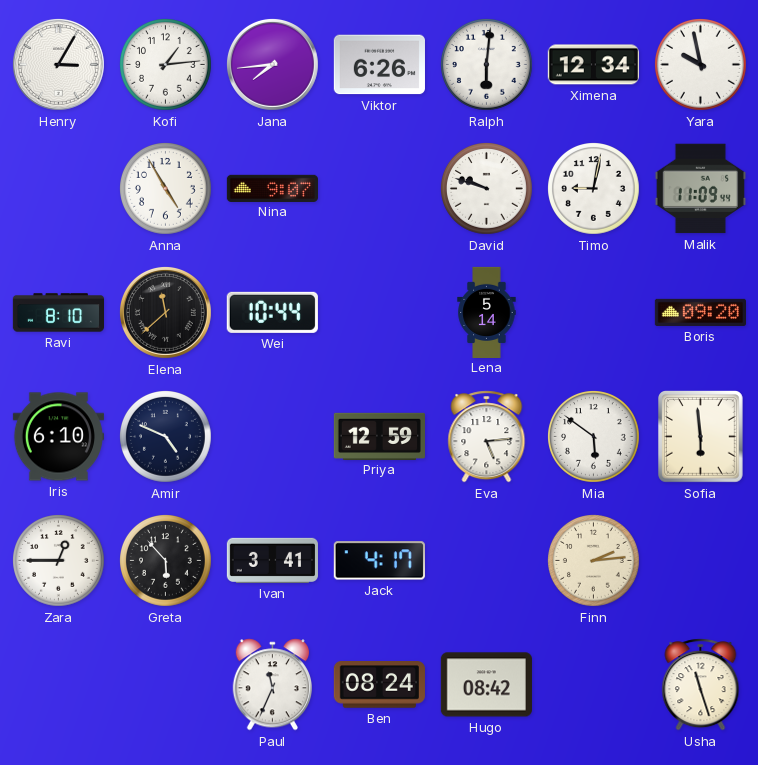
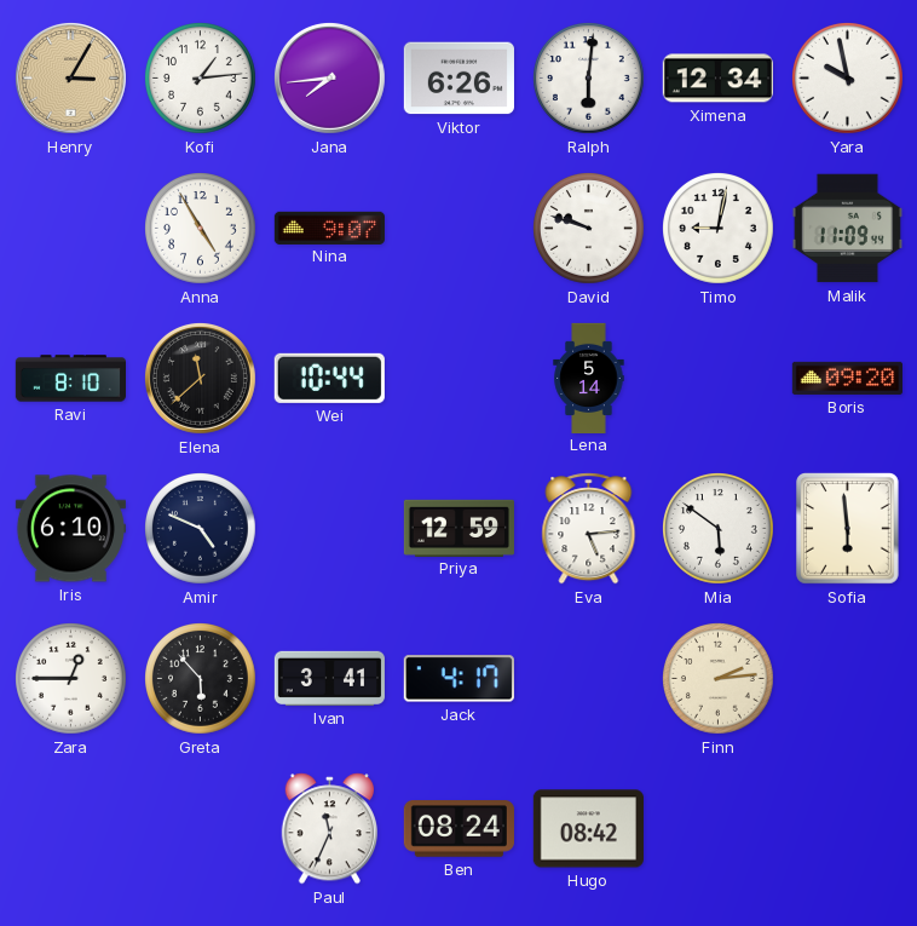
Henry dial: white -> champagne (70, 77)
Usha: 11:27 -> none (701, 685)
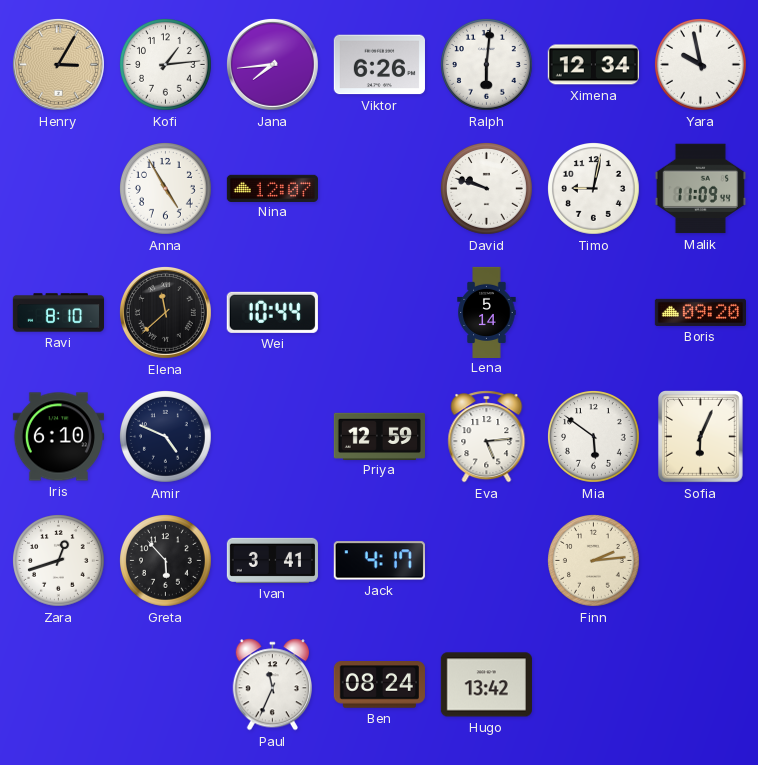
Nina: 9:07 -> 12:07 (272, 188)
Sofia: 5:59 -> 6:04 (701, 437)
Zara: 12:45 -> 12:42 (59, 561)
Hugo: 08:42 -> 13:42 (486, 685)
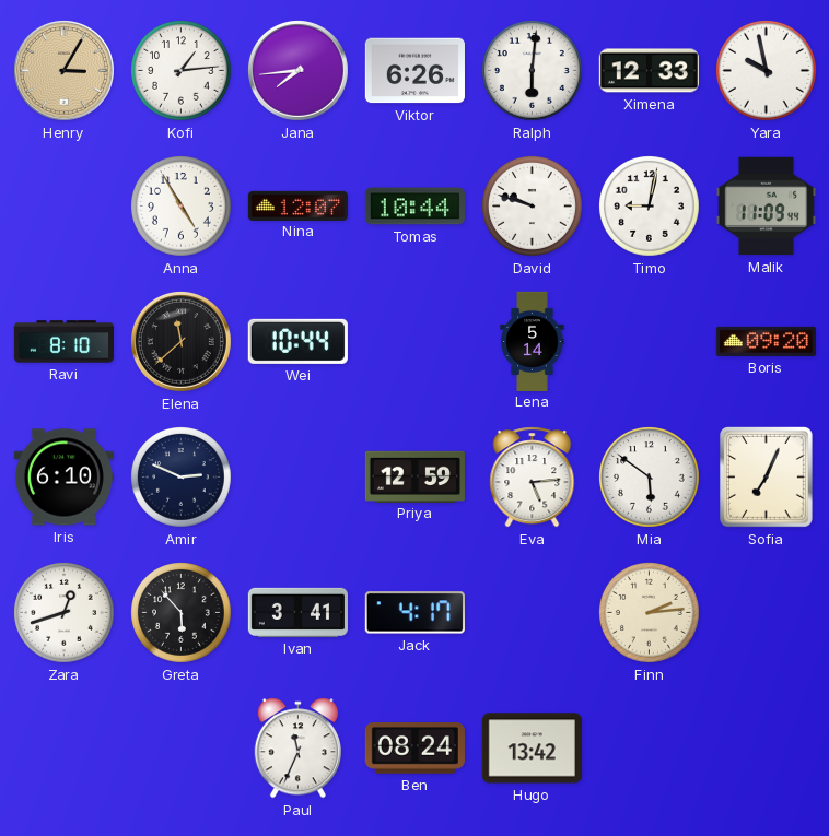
Ximena: 12:34 -> 12:33 (649, 71)
Tomas: none -> 10:44 (414, 207)
Amir: 4:49 -> 2:49 (182, 478)
Sofia: 6:04 -> 7:04 (767, 478)
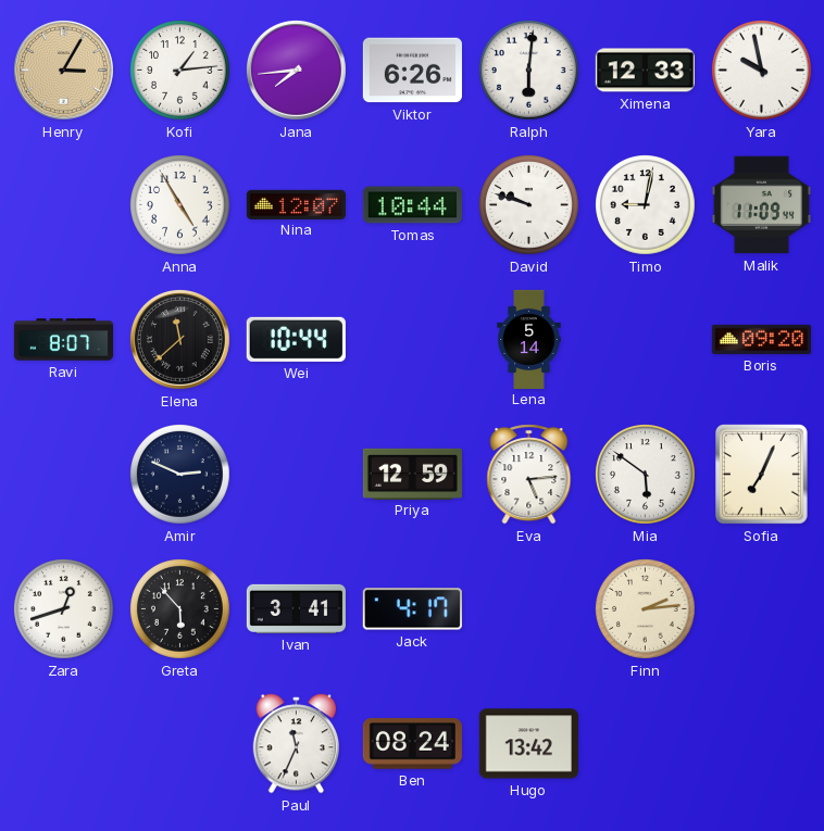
Ravi: 8:10 -> 8:07 (63, 340)
Iris: 6:10 -> none (63, 478)
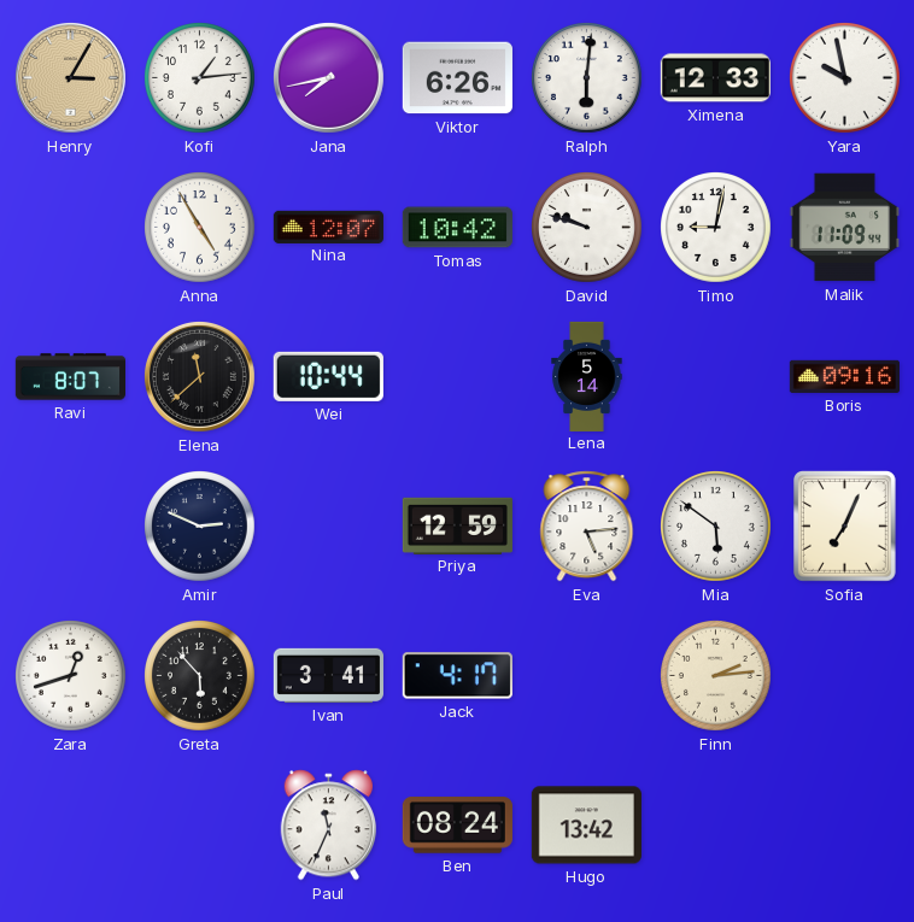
Jana: 7:44 -> 7:43 (328, 77)
Tomas: 10:44 -> 10:42 (457, 228)
Boris: 09:20 -> 09:16 (844, 376)
